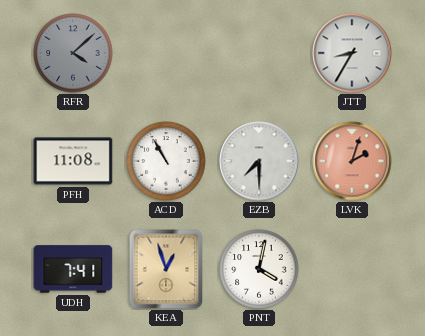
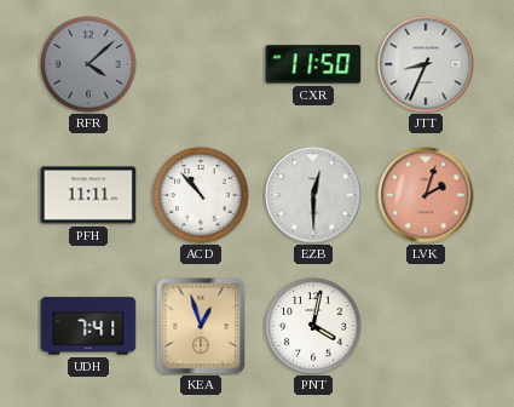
CXR: none -> 11:50 (313, 64)
JTT: 8:35 -> 8:34 (426, 64)
PFH: 11:08 -> 11:11 (88, 195)
ACD: 10:55 -> 10:53 (201, 195)
EZB: 7:30 -> 12:30 (313, 195)
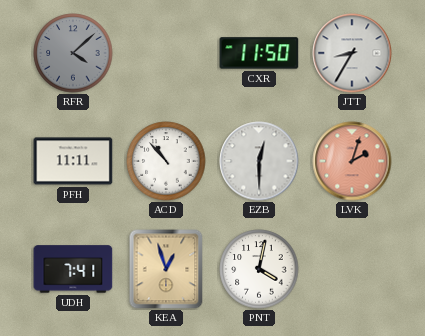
JTT: 8:34 -> 8:35 (352, 53)
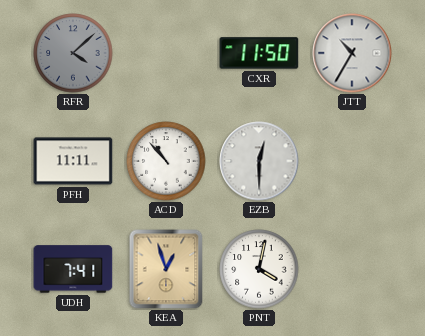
JTT: 8:35 -> 10:35 (352, 53)
LVK: 2:03 -> none (352, 161)
